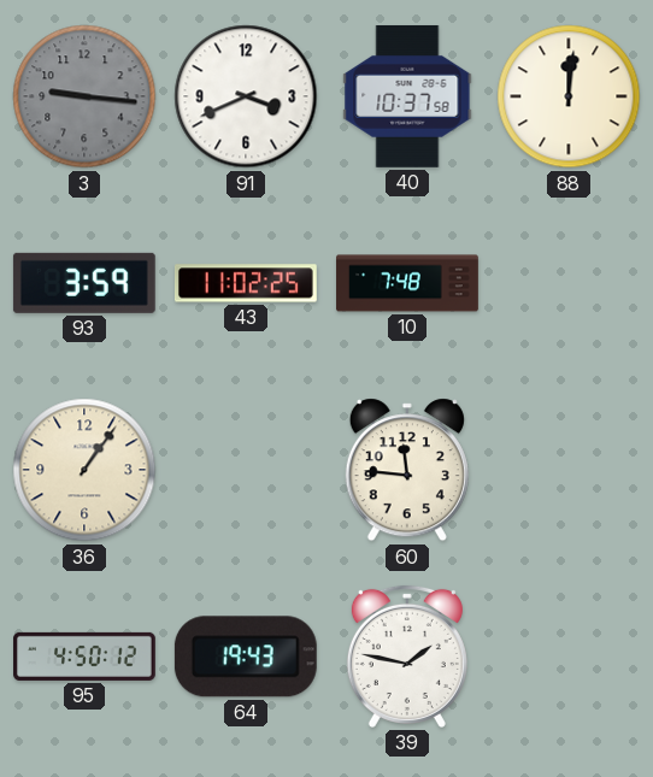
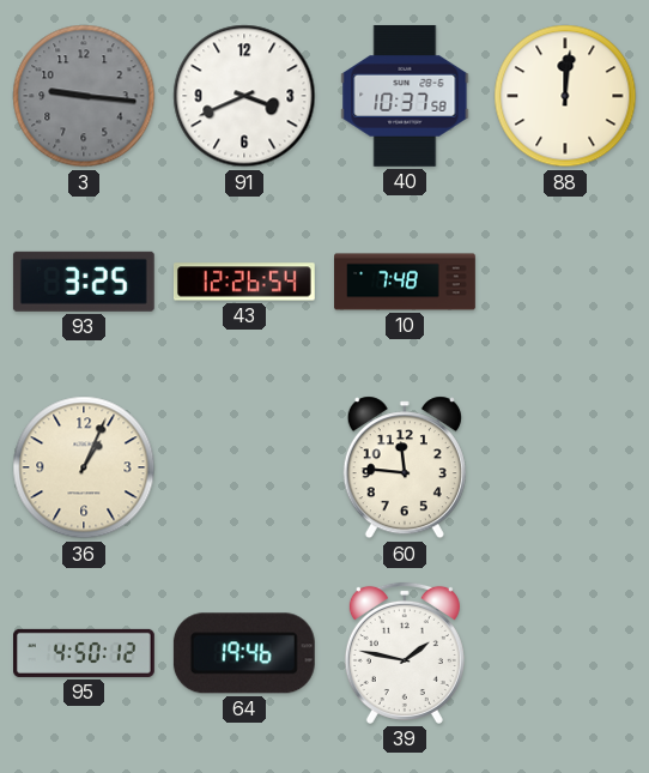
93: 3:59 -> 3:25 (84, 282)
43: 11:02 -> 12:26 (244, 282)
36: 1:06 -> 1:04 (84, 467)
64: 19:43 -> 19:46 (244, 653)
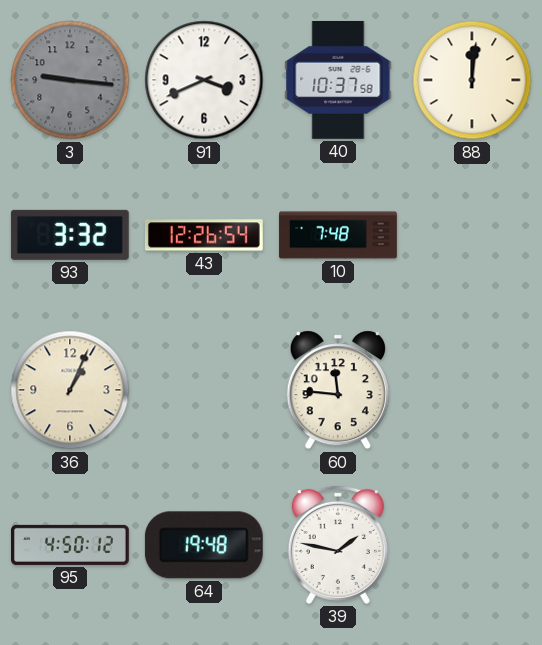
93: 3:25 -> 3:32 (70, 235)
64: 19:46 -> 19:48 (204, 545)
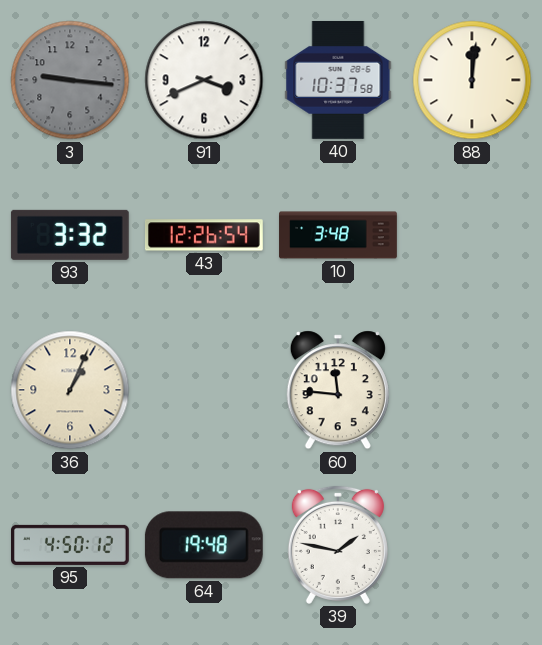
10: 7:48 -> 3:48 (338, 235)
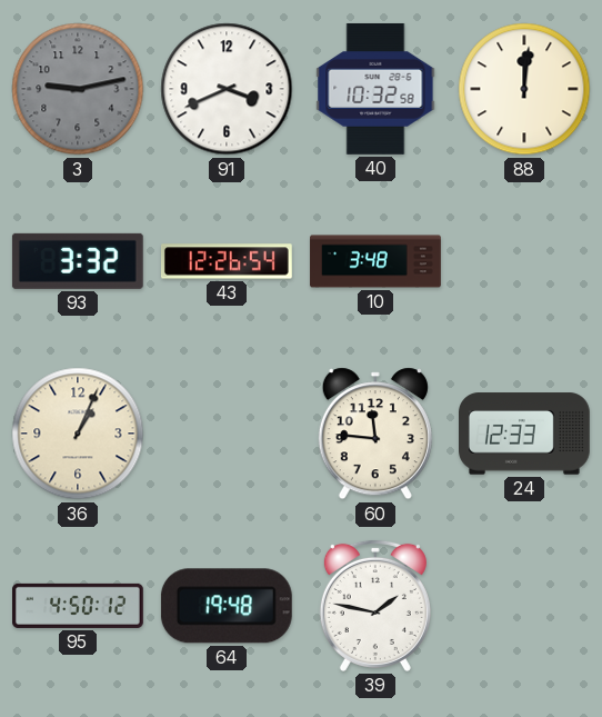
3: 9:16 -> 9:13 (78, 89)
40: 10:37 -> 10:32 (375, 89)
24: none -> 12:33 (525, 434)
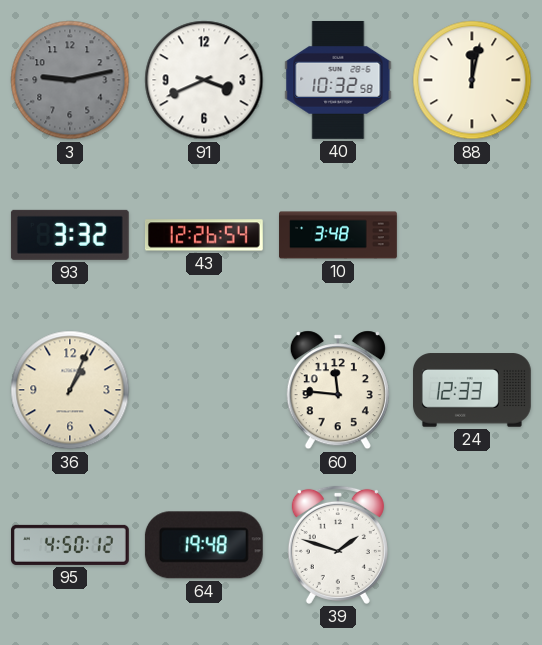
88: 12:01 -> 12:02 (472, 80)
39: 1:47 -> 1:48 (338, 545)
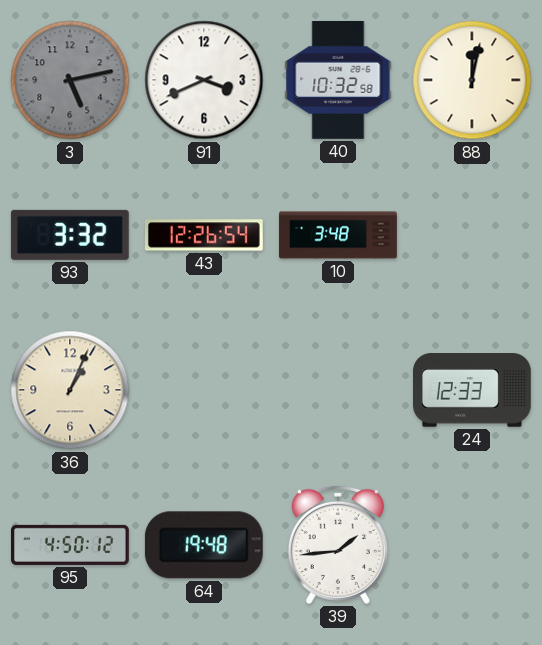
3: 9:13 -> 5:13 (70, 80)
60: 11:46 -> none (338, 390)
39: 1:48 -> 1:44 (338, 545)
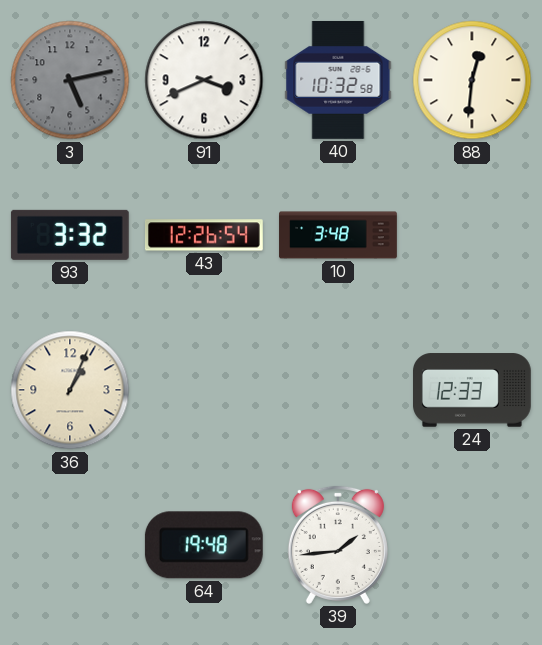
88: 12:02 -> 12:31 (472, 80)
95: 4:50 -> none (71, 545)
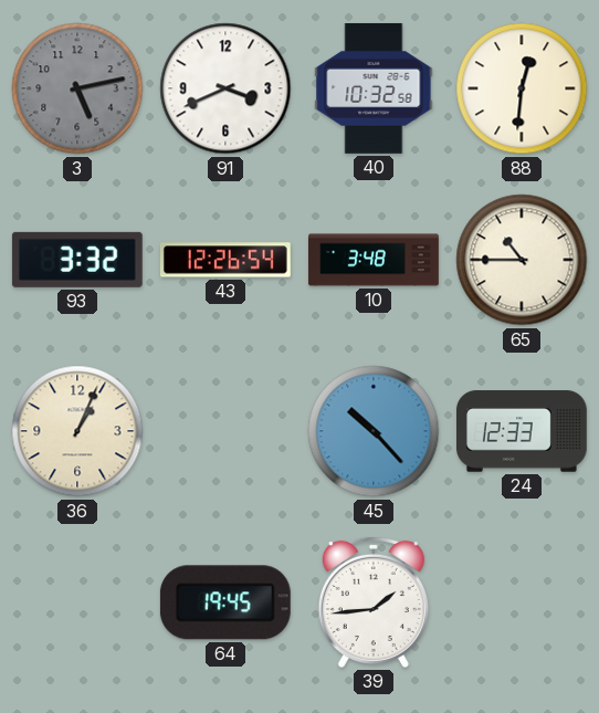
65: none -> 10:45 (522, 260)
45: none -> 10:23 (374, 431)
64: 19:48 -> 19:45 (225, 602)
